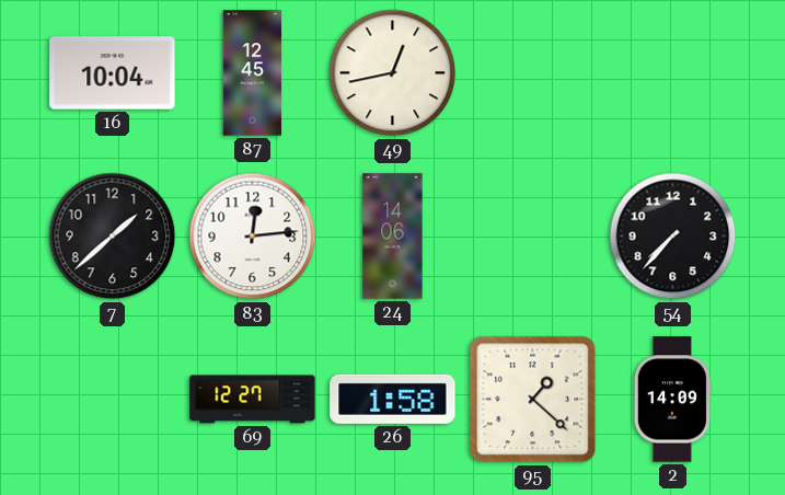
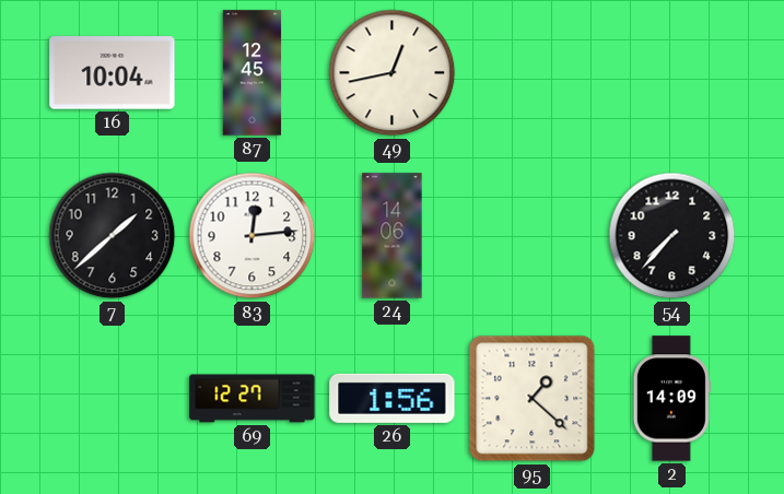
26: 1:58 -> 1:56 (393, 398)
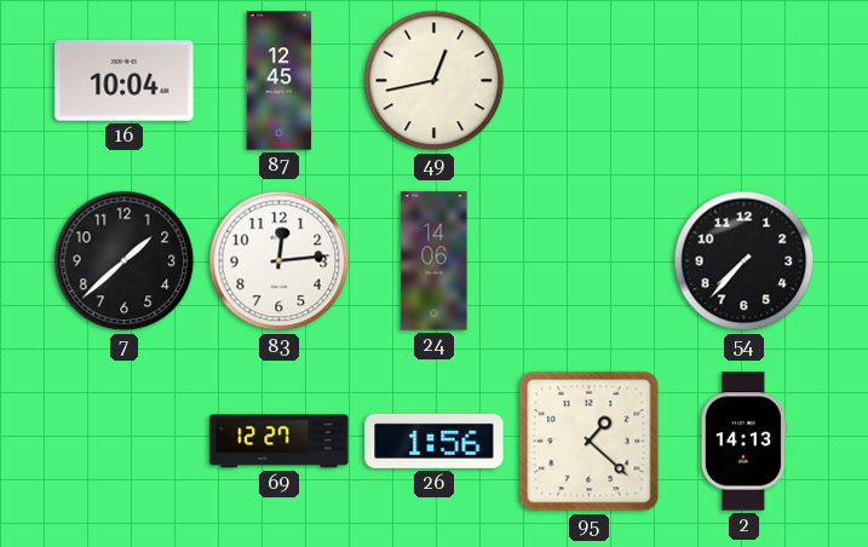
2: 14:09 -> 14:13 (743, 442)
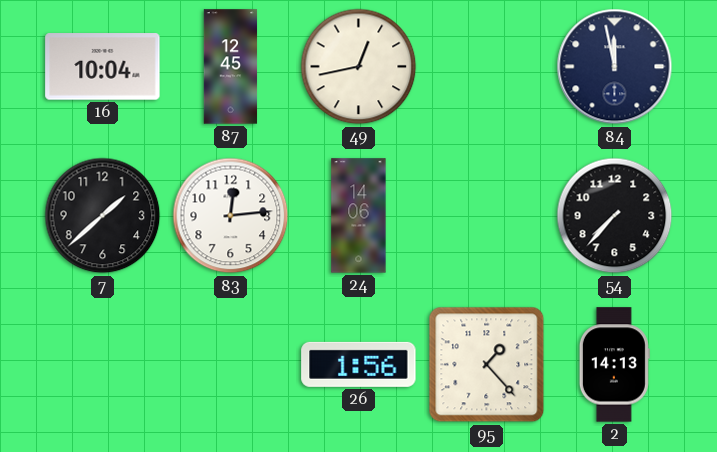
84: none -> 11:58 (615, 67)
69: 12:27 -> none (280, 442)
95: 1:22 -> 1:23 (487, 365)
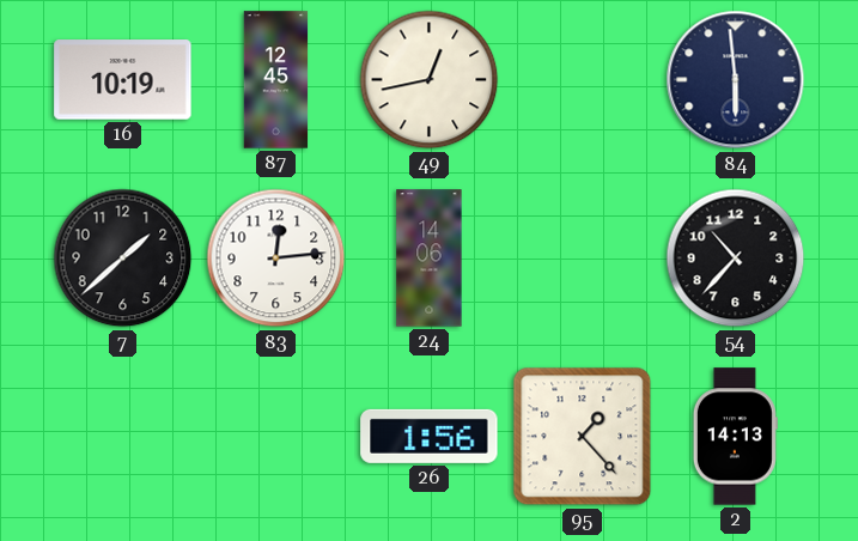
16: 10:04 -> 10:19 (123, 80)
84: 11:58 -> 5:59 (736, 80)
54: 7:37 -> 10:37 (736, 259)
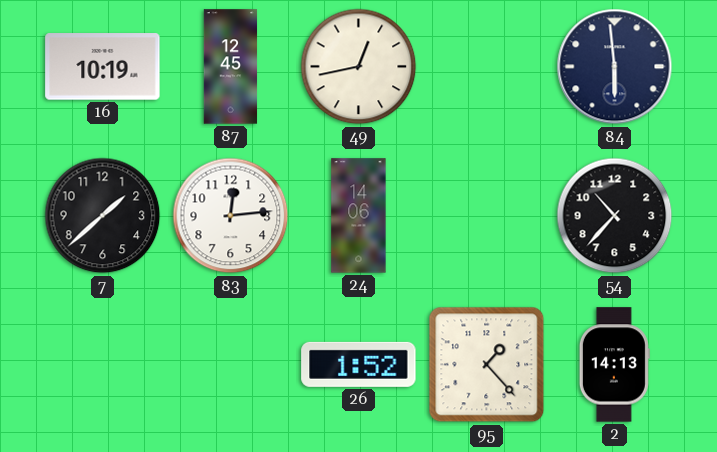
26: 1:56 -> 1:52 (359, 364)
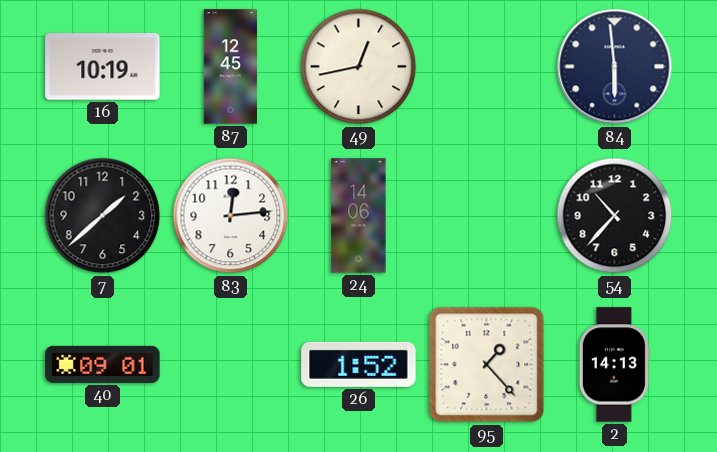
40: none -> 09:01 (103, 364)
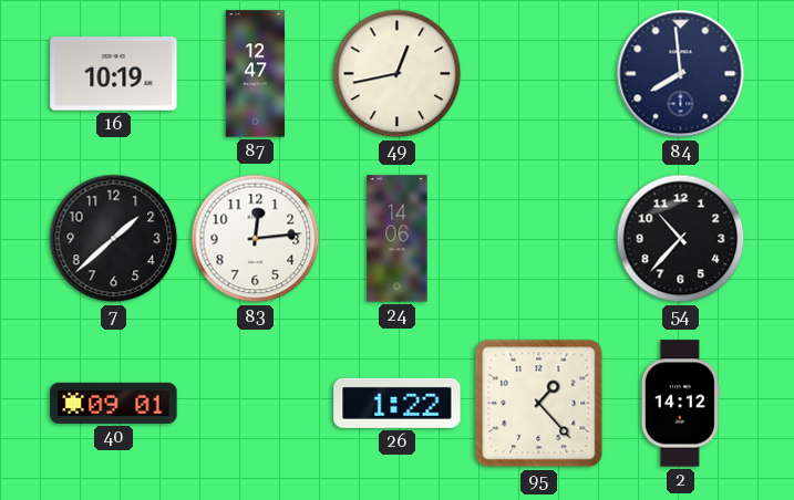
87: 12:45 -> 12:47 (256, 74)
84: 5:59 -> 7:59 (681, 74)
26: 1:52 -> 1:22 (398, 403)
2: 14:13 -> 14:12 (680, 404)
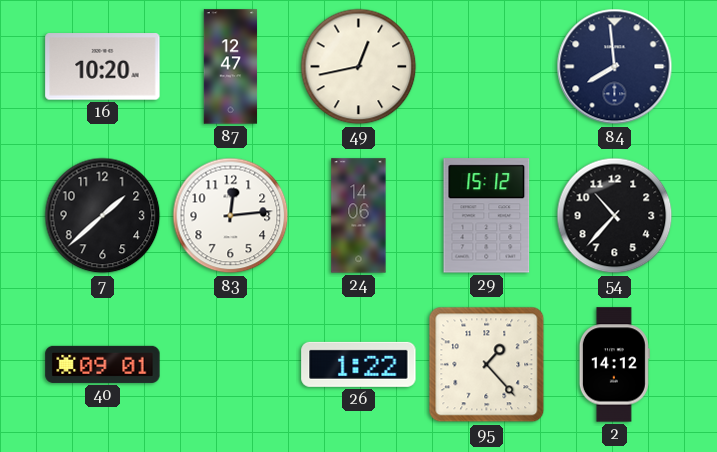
16: 10:19 -> 10:20 (103, 67)
29: none -> 15:12 (487, 216)
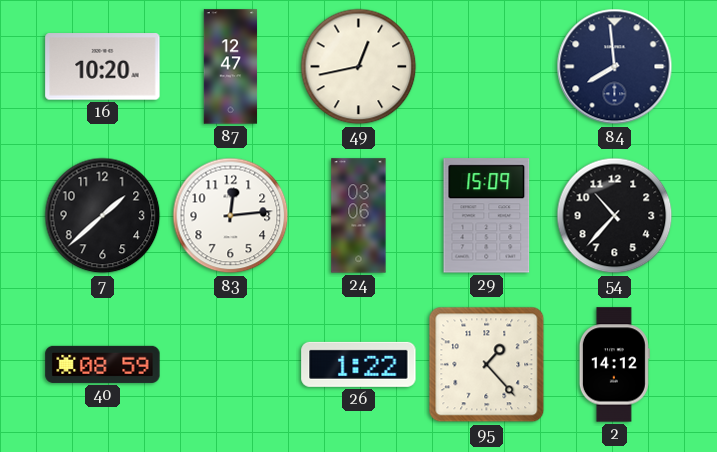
24: 14:06 -> 03:06 (359, 216)
29: 15:12 -> 15:09 (487, 216)
40: 09:01 -> 08:59 (103, 364)
